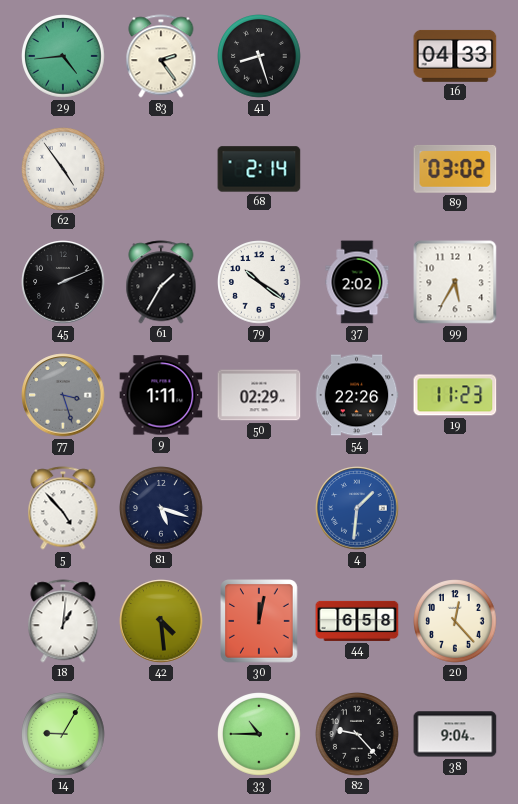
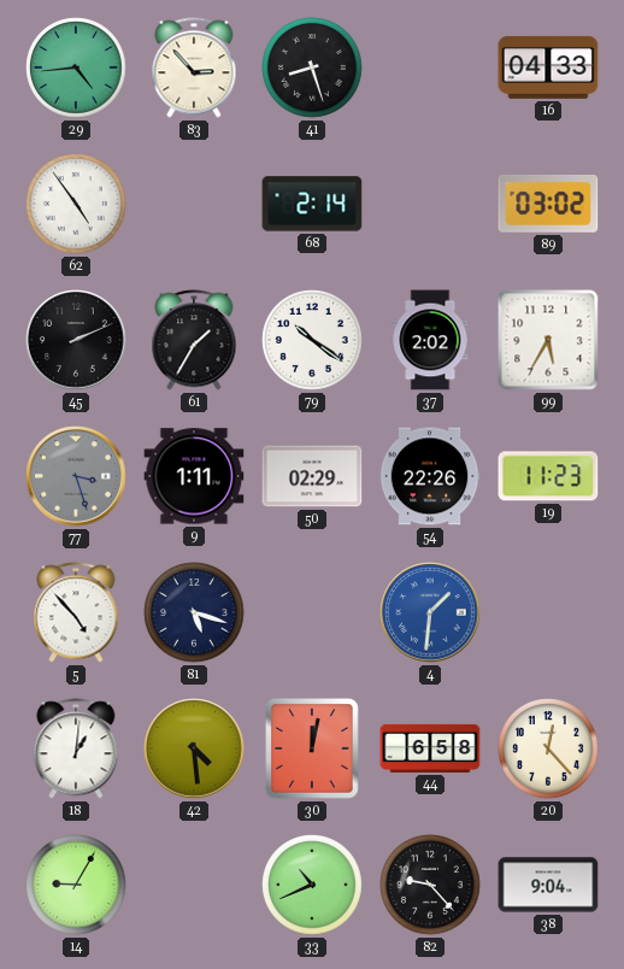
83: 2:24 -> 2:53 (194, 67)
33: 10:45 -> 10:41 (312, 885)
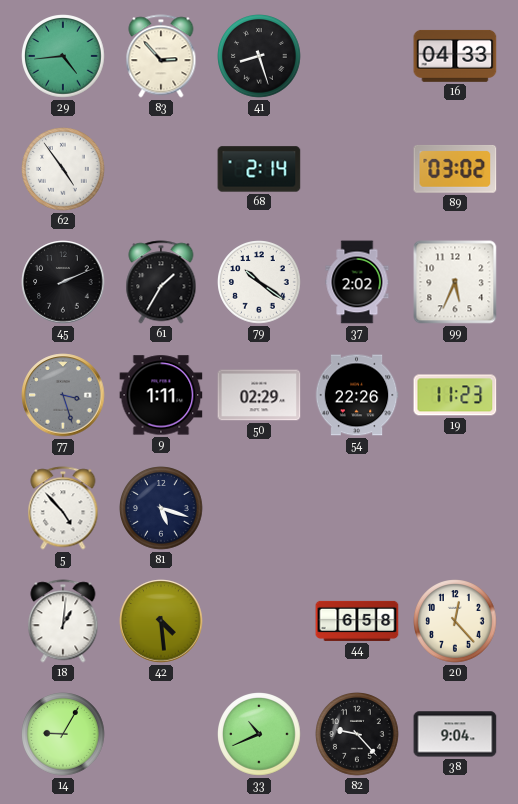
99: 5:35 -> 5:34 (455, 282)
4: 1:31 -> none (430, 612)
30: 12:02 -> none (313, 748)
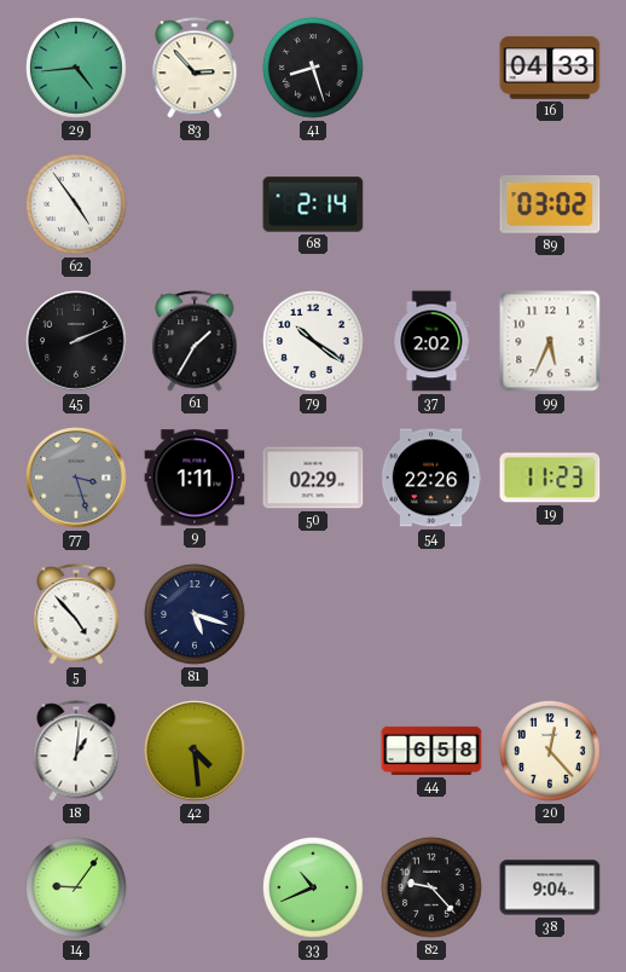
14: 9:05 -> 9:06 (76, 887)
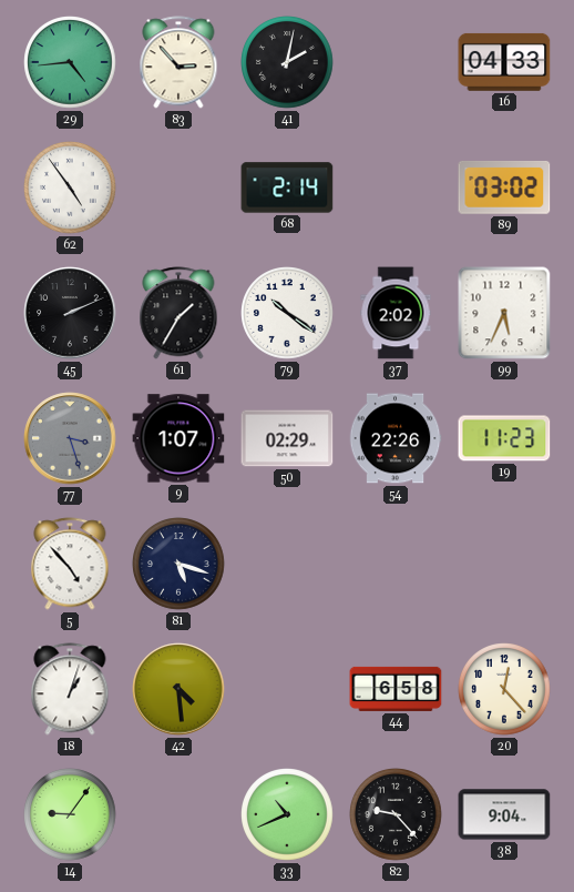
41: 8:27 -> 2:02 (287, 62)
9: 1:11 -> 1:07 (178, 438)
18: 1:01 -> 1:03 (70, 689)
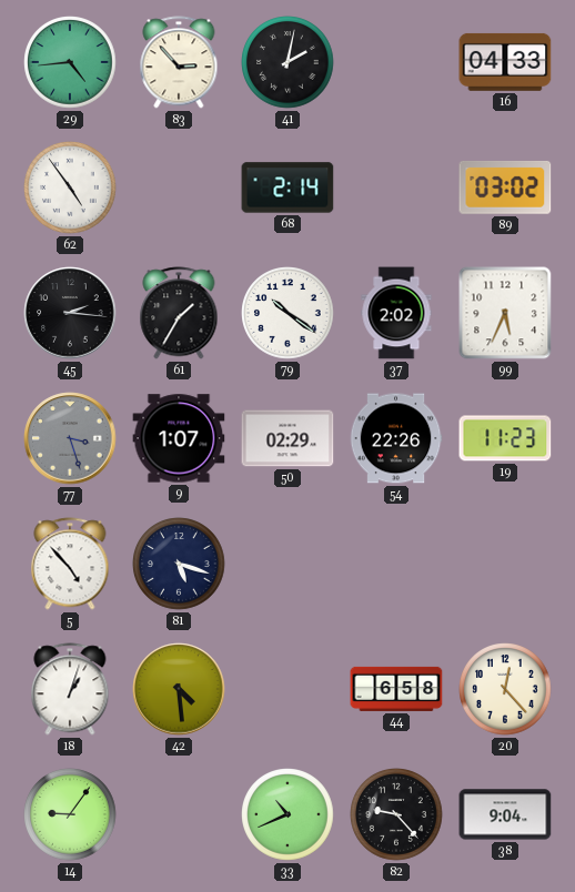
45: 2:11 -> 2:16 (70, 313)
